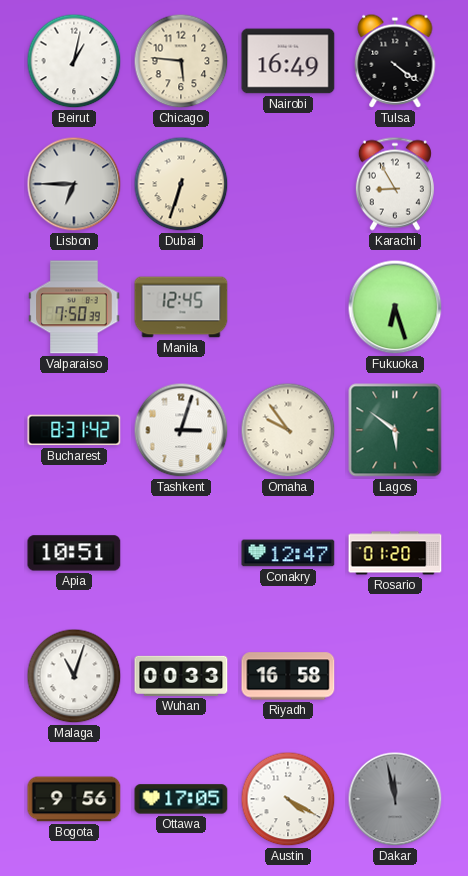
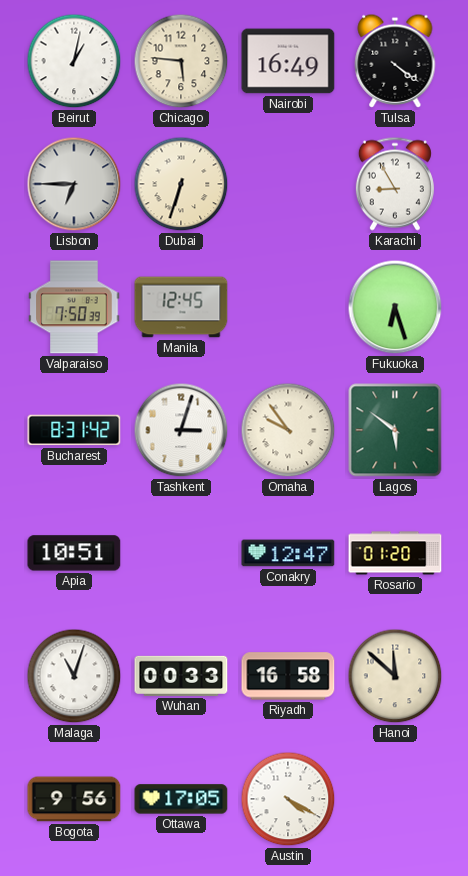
Hanoi: none -> 11:52 (395, 676)
Dakar: 11:58 -> none (395, 799)
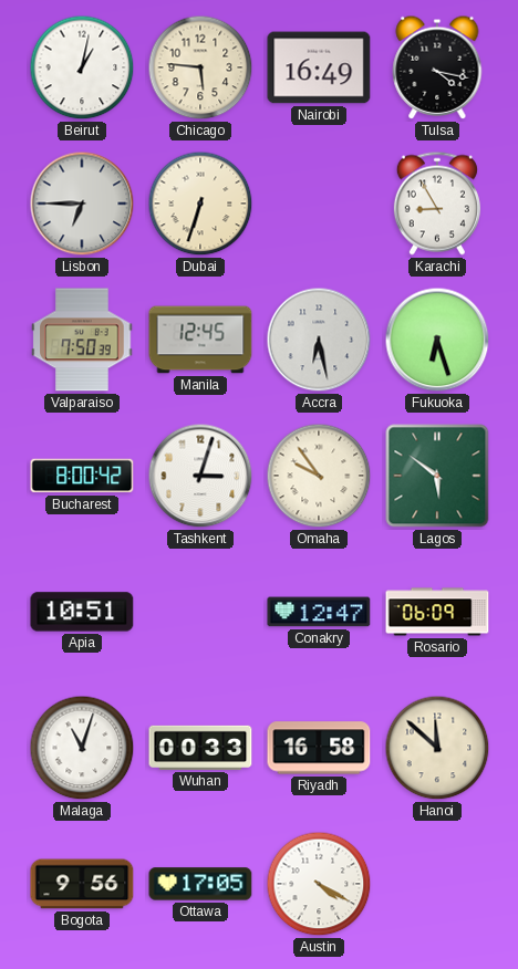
Tulsa: 4:21 -> 4:17 (437, 67)
Accra: none -> 6:28 (319, 340)
Bucharest: 8:31 -> 8:00 (82, 476)
Rosario: 01:20 -> 06:09 (437, 612)
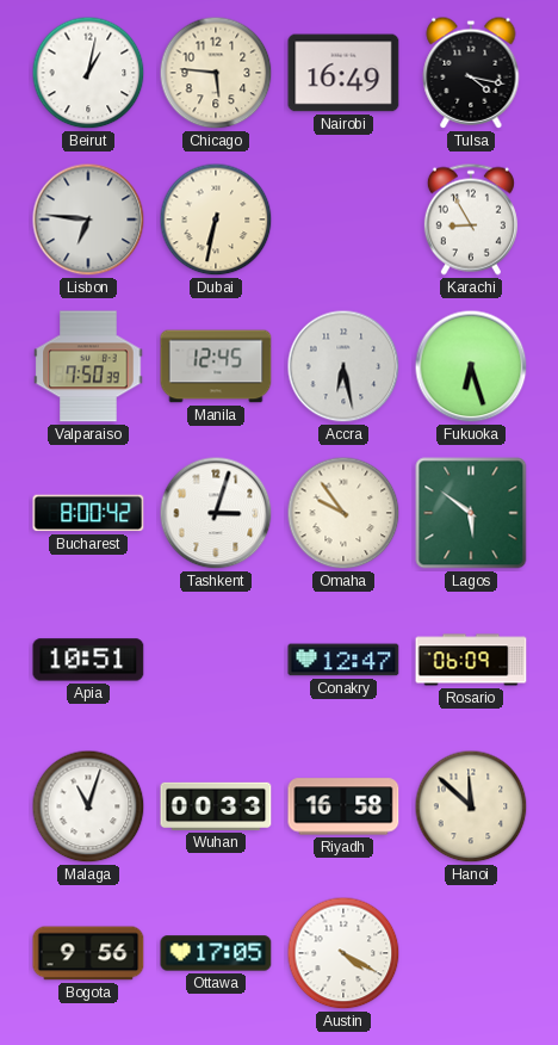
Lisbon: 6:45 -> 6:46 (88, 219)
Dubai: 6:33 -> 6:32 (216, 219)
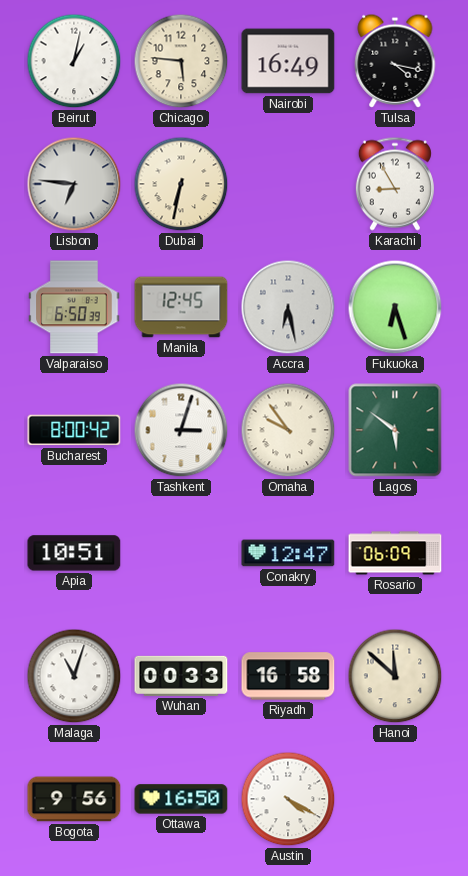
Valparaiso: 7:50 -> 6:50 (74, 307)
Ottawa: 17:05 -> 16:50 (181, 799)
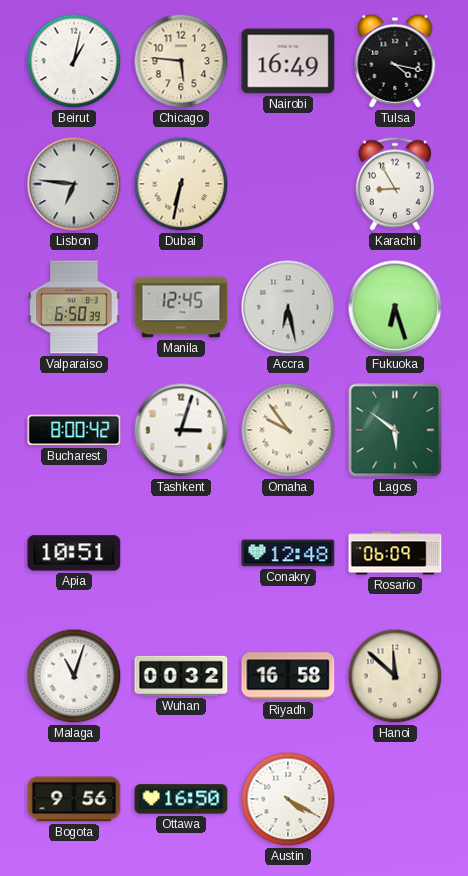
Conakry: 12:47 -> 12:48 (288, 553)
Wuhan: 00:33 -> 00:32 (181, 676)
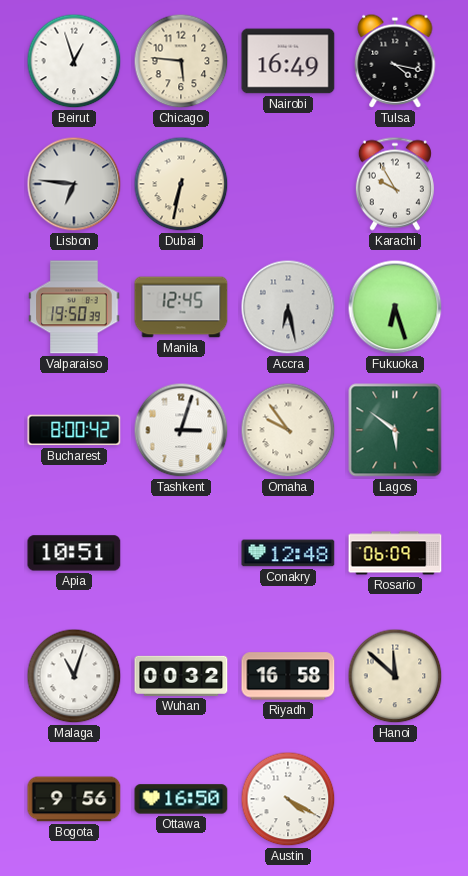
Beirut: 1:02 -> 12:57 (74, 61)
Karachi: 8:55 -> 9:55 (395, 184)
Valparaiso: 6:50 -> 19:50 (74, 307)
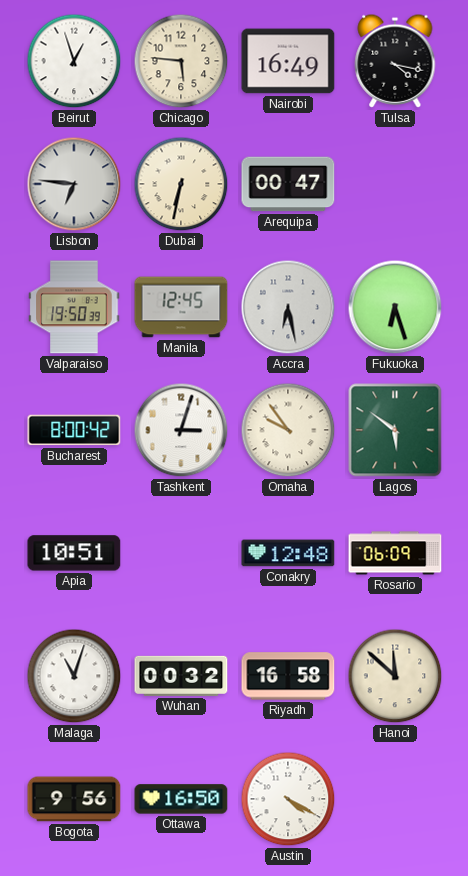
Arequipa: none -> 00:47 (288, 184)
Karachi: 9:55 -> none (395, 184)
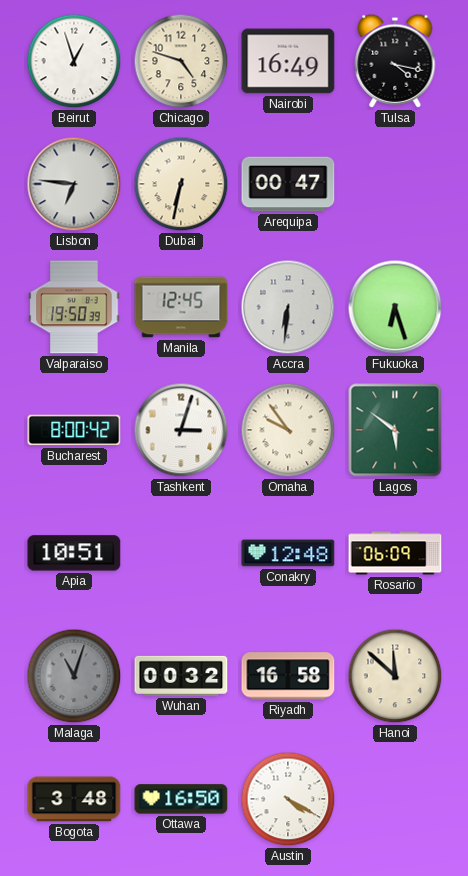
Chicago: 5:46 -> 4:48 (181, 61)
Accra: 6:28 -> 6:31 (288, 307)
Malaga dial: white -> grey (74, 676)
Bogota: 9:56 -> 3:48 (74, 799)
